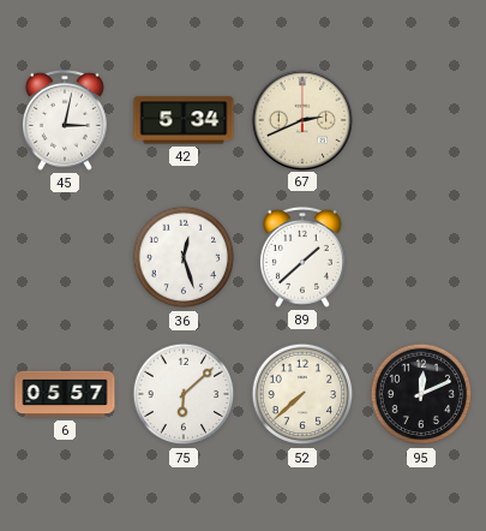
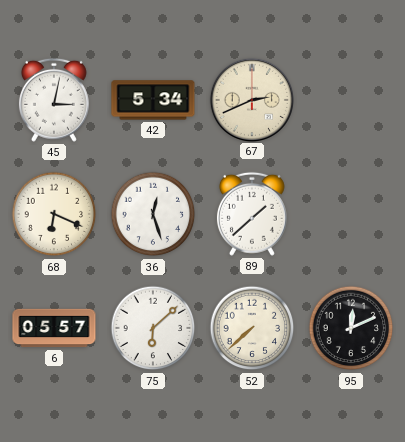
68: none -> 6:19 (54, 214)
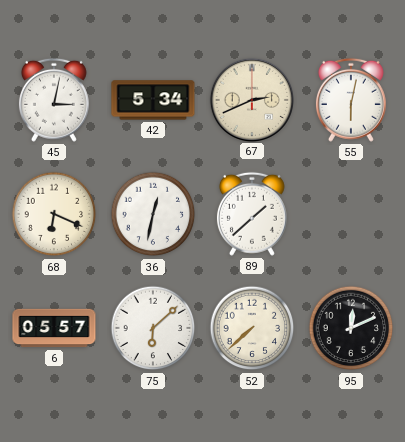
55: none -> 6:02 (351, 100)
36: 12:27 -> 12:32 (153, 214)
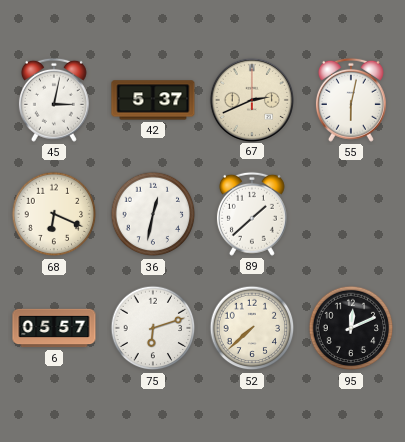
42: 5:34 -> 5:37 (153, 100)
75: 6:08 -> 6:12 (153, 328)
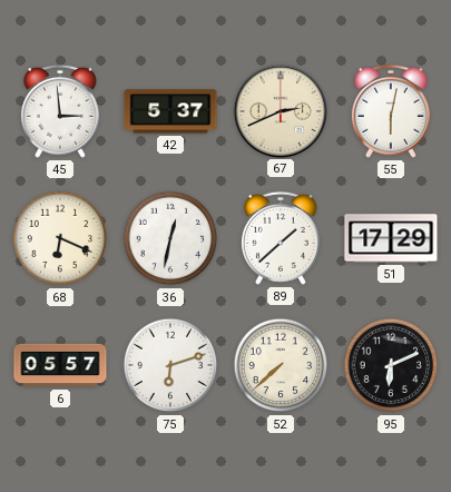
45: 3:02 -> 2:59 (60, 111)
51: none -> 17:29 (391, 238)
95: 12:11 -> 6:11 (391, 365)
